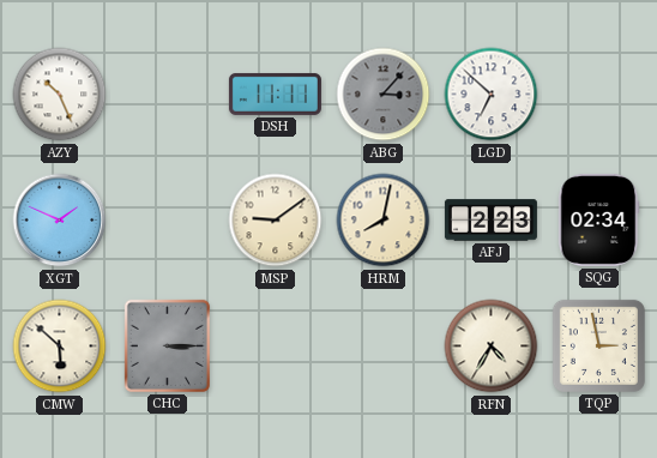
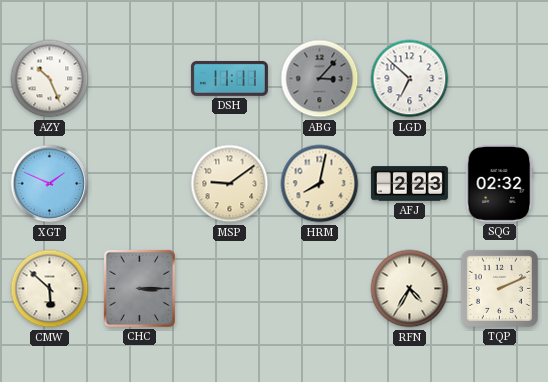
SQG: 02:34 -> 02:32 (500, 183)
TQP: 2:58 -> 2:11 (499, 288)
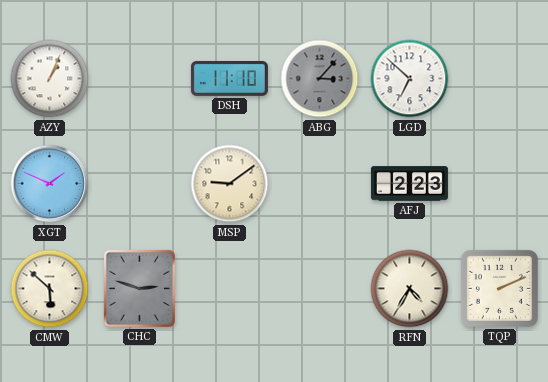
AZY: 10:26 -> 1:04 (50, 79)
DSH: 11:11 -> 11:10 (229, 78)
HRM: 8:02 -> none (320, 184)
SQG: 02:32 -> none (500, 183)
CHC: 3:15 -> 2:48 (139, 288)
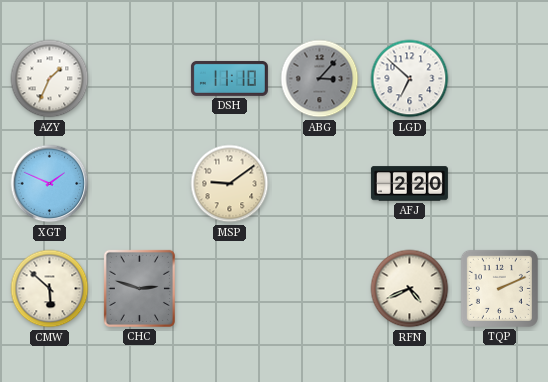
AZY: 1:04 -> 1:34 (50, 79)
AFJ: 2:23 -> 2:20 (409, 184)
RFN: 4:35 -> 4:41 (410, 289)
